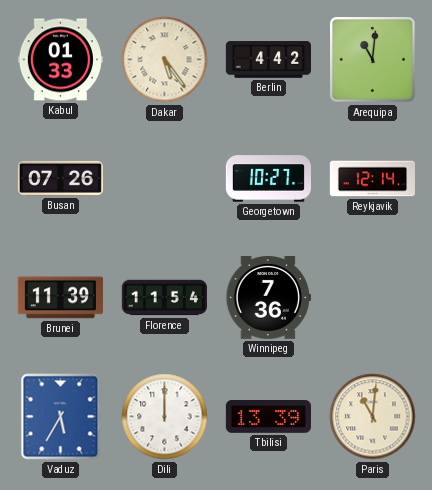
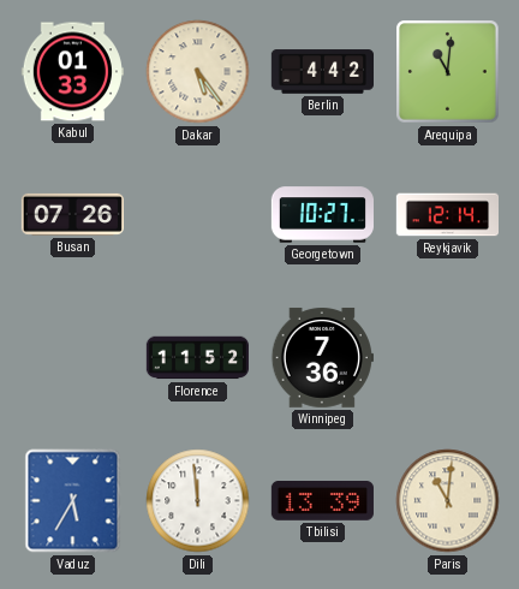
Brunei: 11:39 -> none (60, 298)
Florence: 11:54 -> 11:52 (197, 358)
Dili: 12:00 -> 11:59 (198, 501)
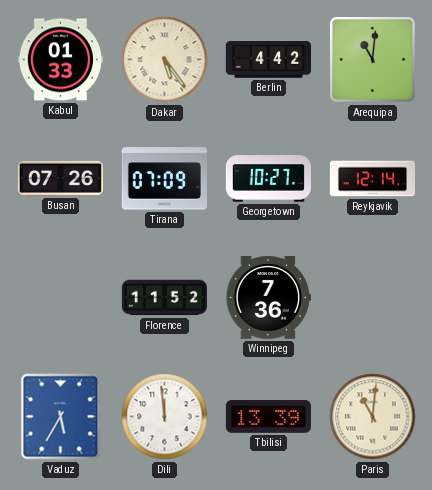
Tirana: none -> 07:09 (164, 179)
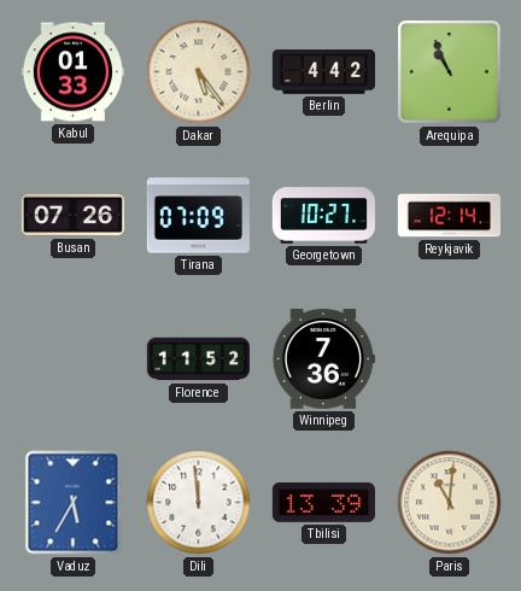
Arequipa: 11:01 -> 10:56 (450, 72)
